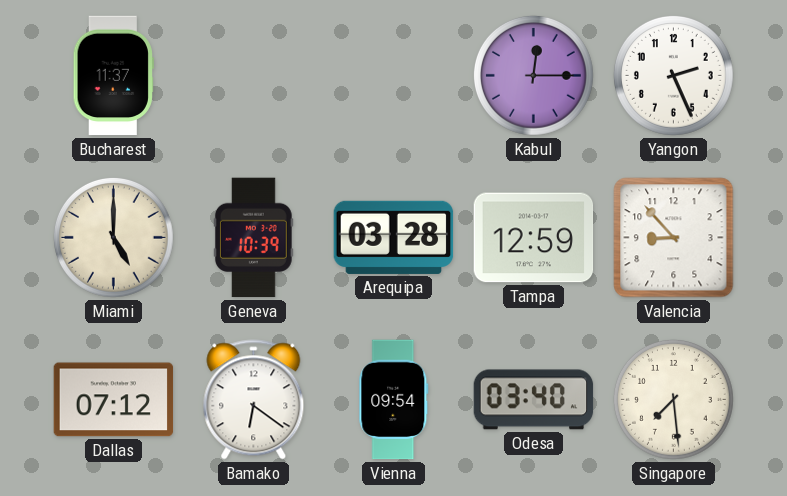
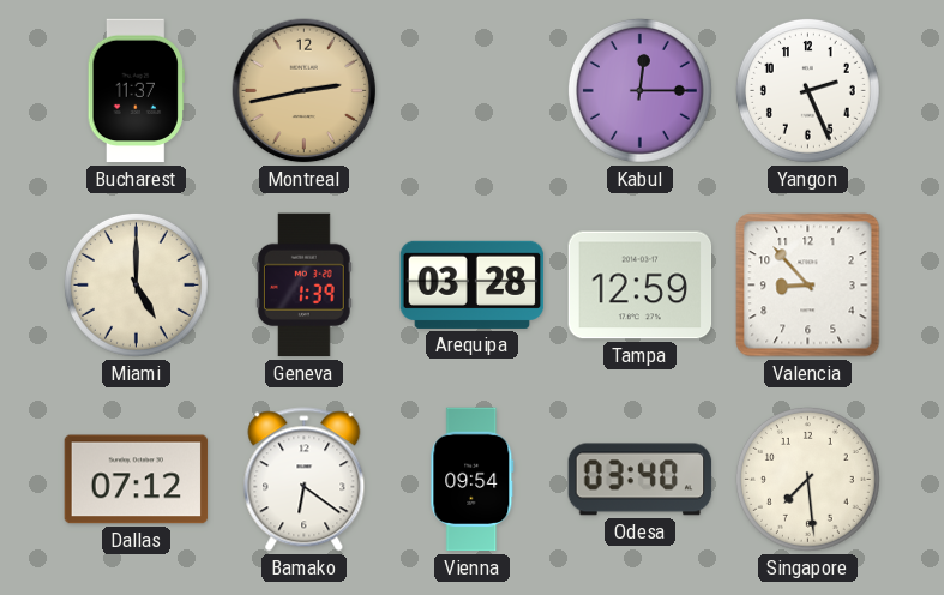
Montreal: none -> 2:43 (305, 91)
Geneva: 10:39 -> 1:39 (303, 286)
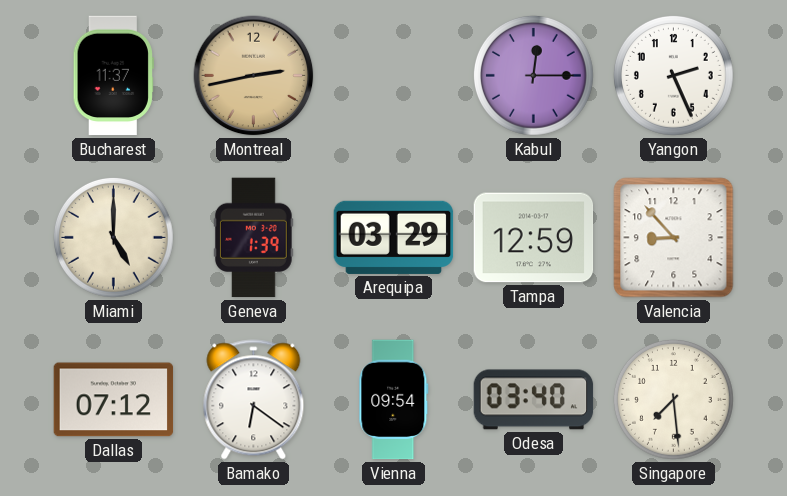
Arequipa: 03:28 -> 03:29 (394, 237)
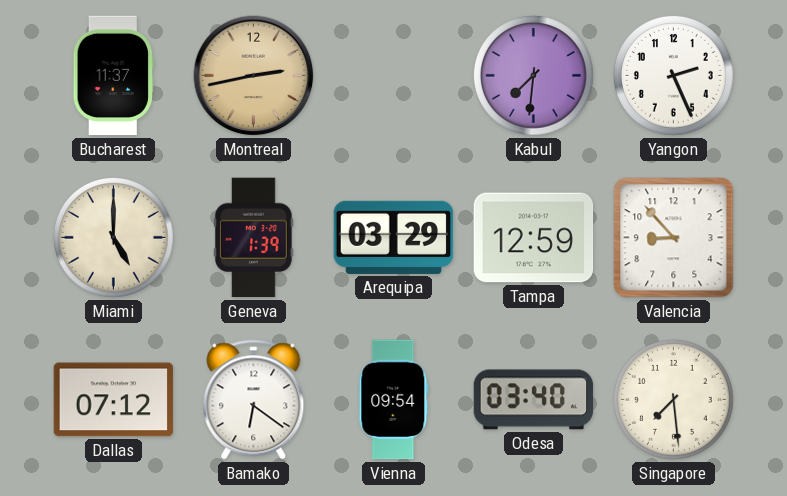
Kabul: 12:15 -> 7:31 (533, 75)
